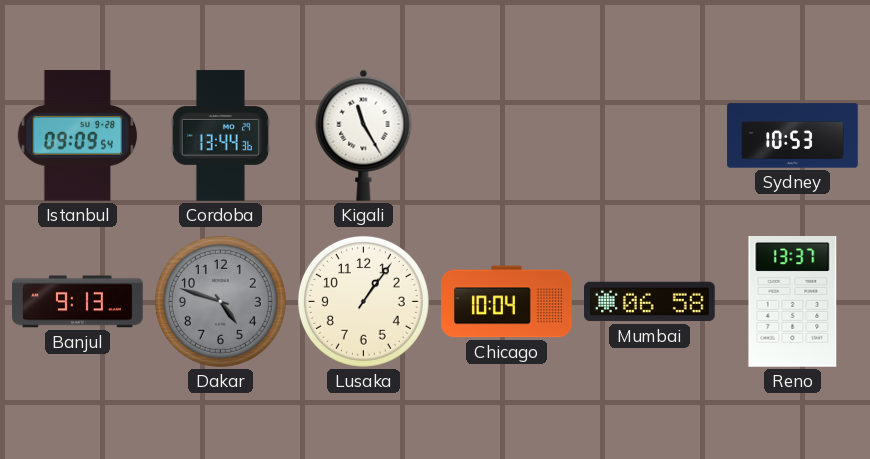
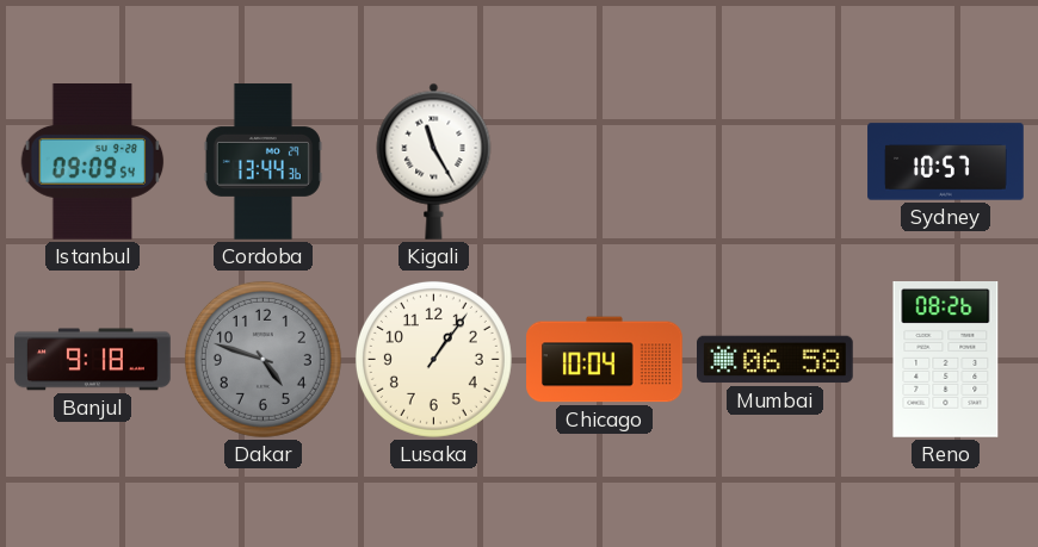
Sydney: 10:53 -> 10:57 (946, 162)
Banjul: 9:13 -> 9:18 (93, 360)
Reno: 13:37 -> 08:26 (946, 360)
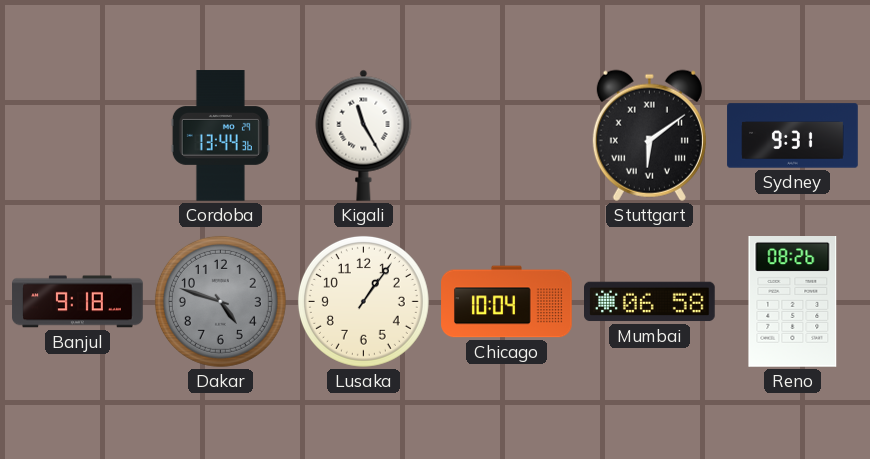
Istanbul: 09:09 -> none (93, 162)
Stuttgart: none -> 6:09 (649, 135)
Sydney: 10:57 -> 9:31 (793, 136)
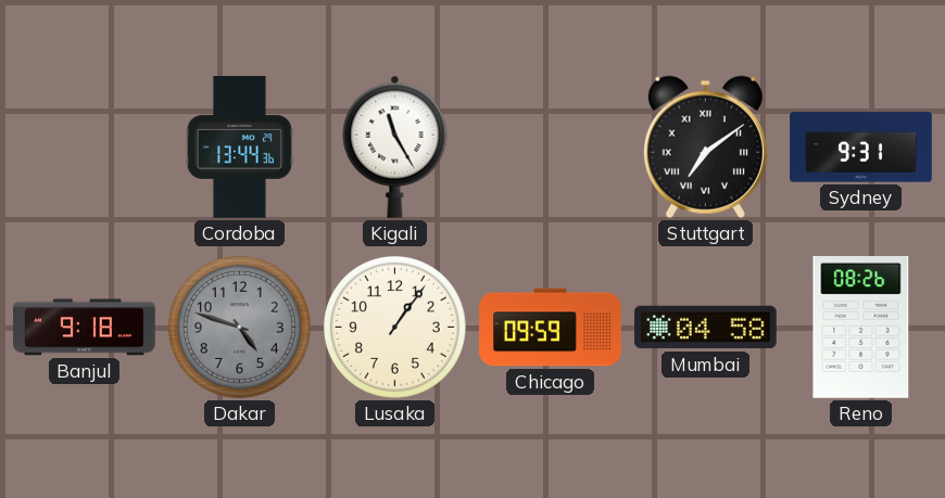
Stuttgart: 6:09 -> 7:09 (705, 146)
Chicago: 10:04 -> 09:59 (551, 328)
Mumbai: 06:58 -> 04:58 (706, 328)
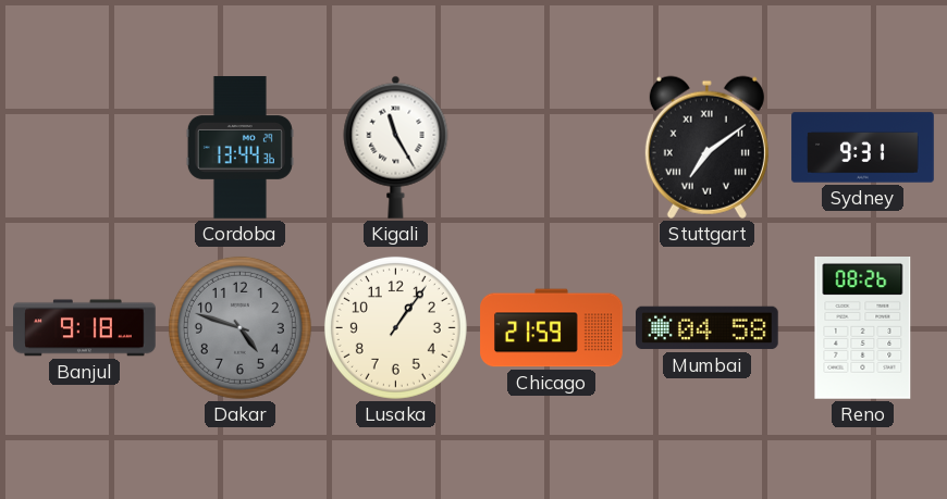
Chicago: 09:59 -> 21:59 (552, 328)
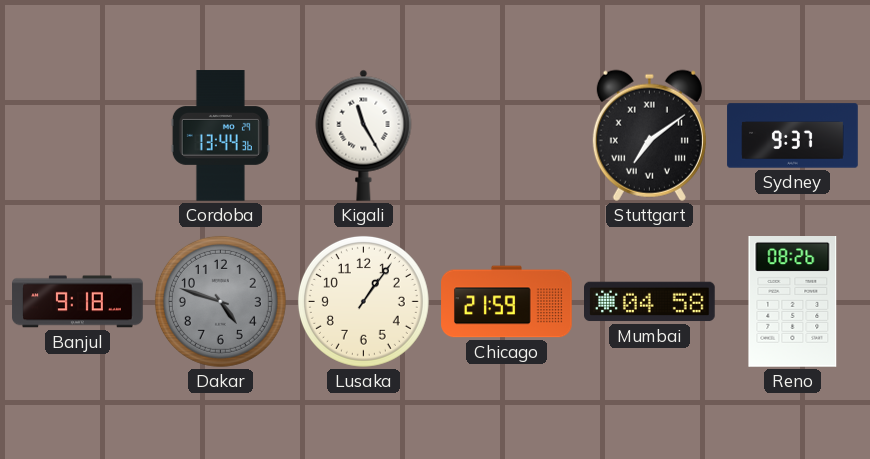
Sydney: 9:31 -> 9:37 (793, 136)
